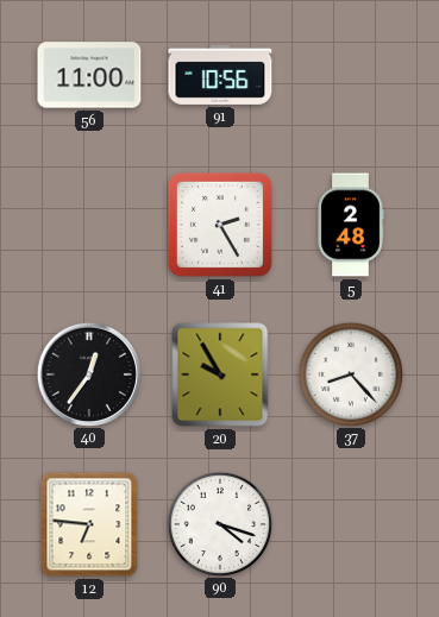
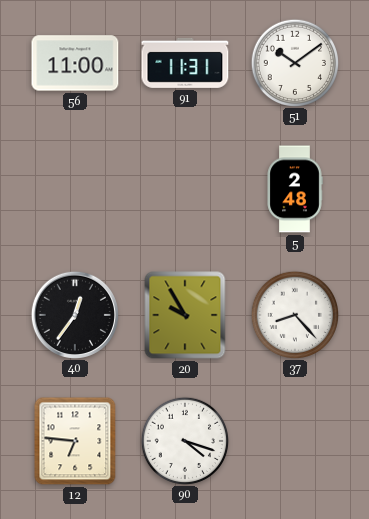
91: 10:56 -> 11:31 (185, 63)
51: none -> 10:09 (294, 62)
41: 2:25 -> none (220, 225)
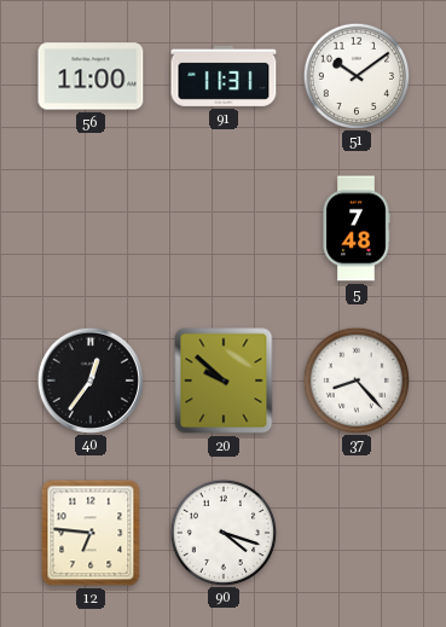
5: 2:48 -> 7:48 (357, 228)
20: 9:55 -> 9:52 (224, 381)
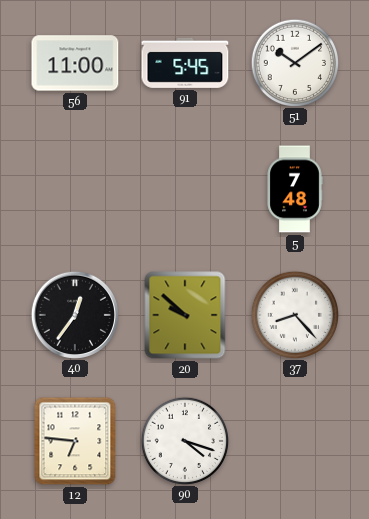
91: 11:31 -> 5:45 (185, 63)
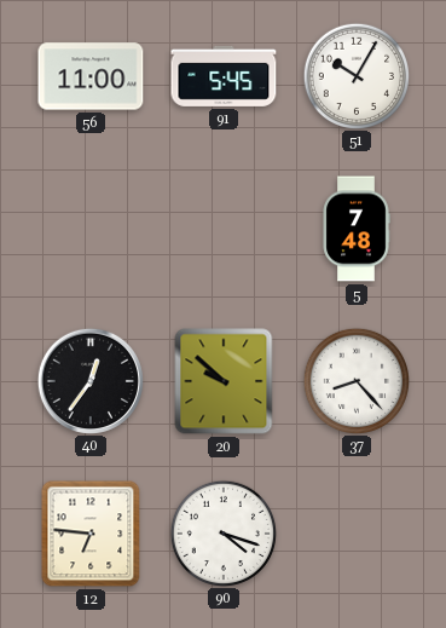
51: 10:09 -> 10:05 (355, 75)
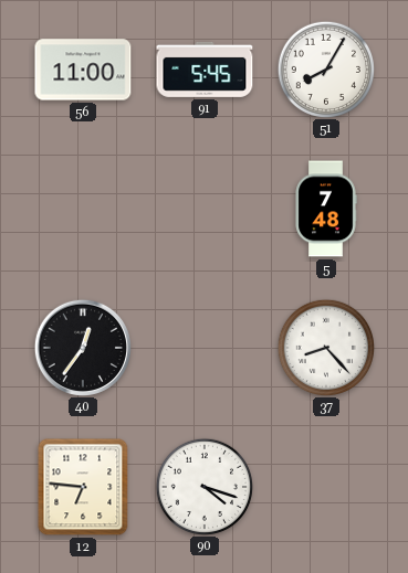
51: 10:05 -> 8:05 (325, 68)
20: 9:52 -> none (224, 381)
